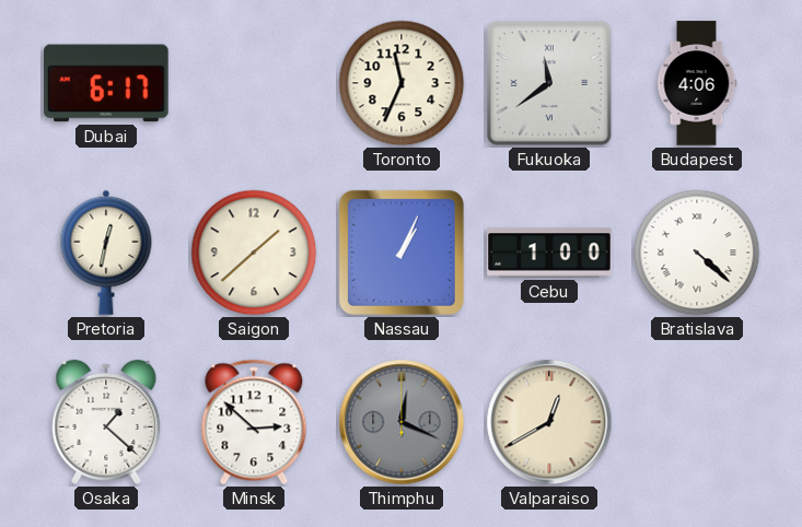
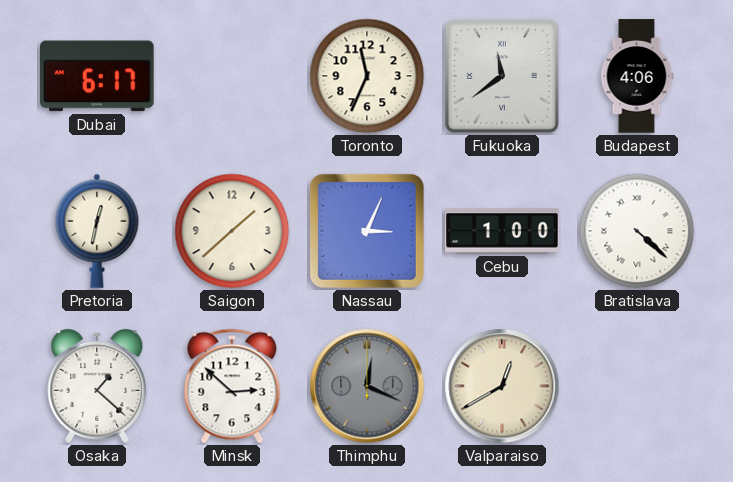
Nassau: 1:04 -> 3:04 (367, 231)
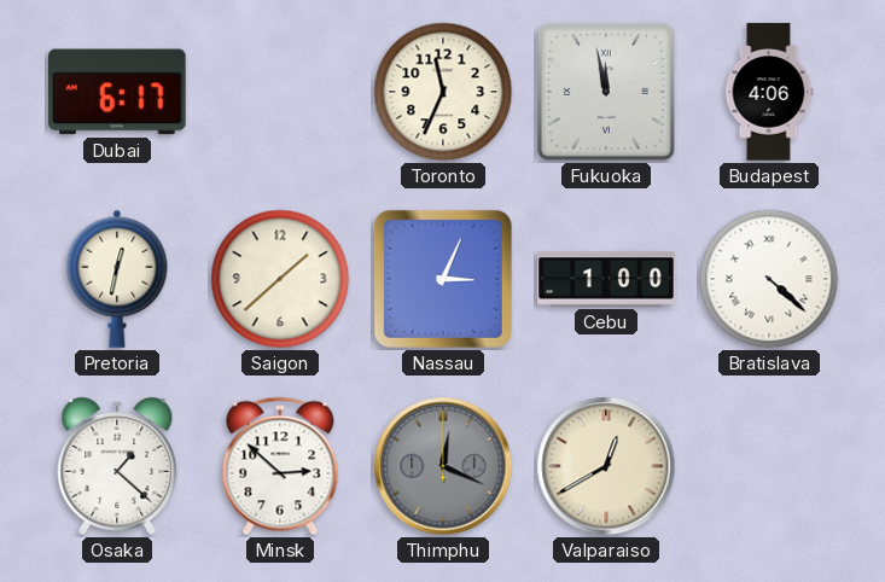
Fukuoka: 11:39 -> 11:58 (607, 93)
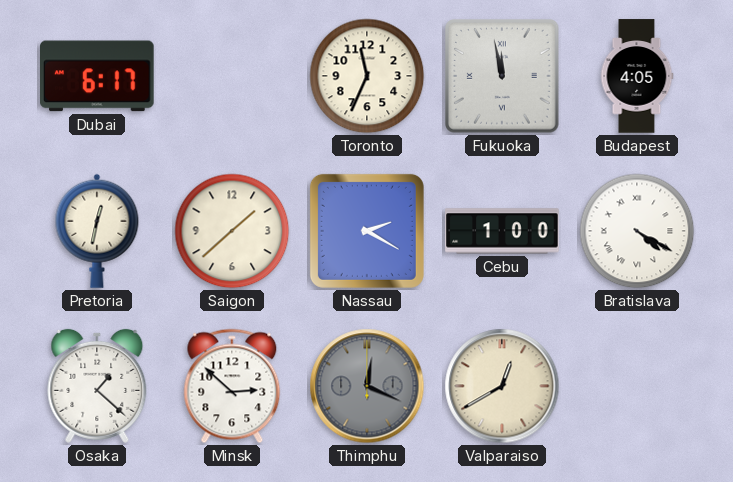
Budapest: 4:06 -> 4:05 (637, 76)
Nassau: 3:04 -> 2:20 (367, 231)
Bratislava: 4:22 -> 4:20 (637, 231)
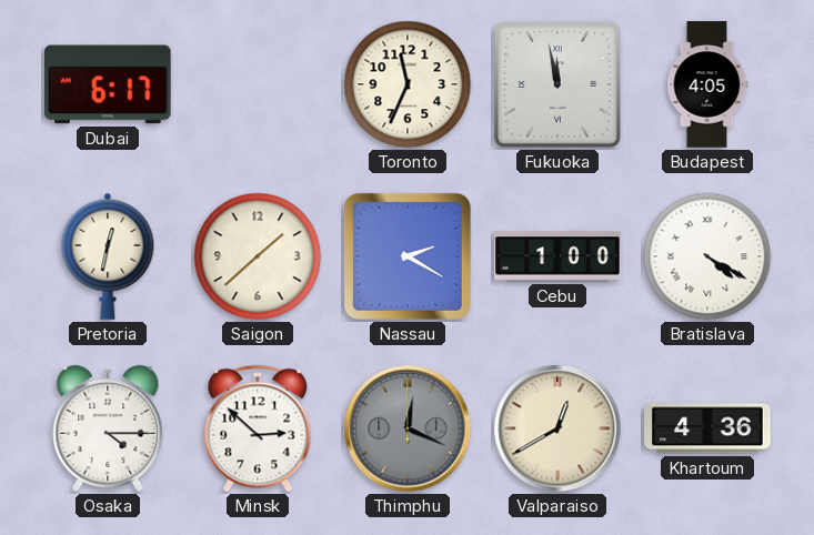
Osaka: 1:22 -> 4:15 (108, 428)
Khartoum: none -> 4:36 (707, 428)
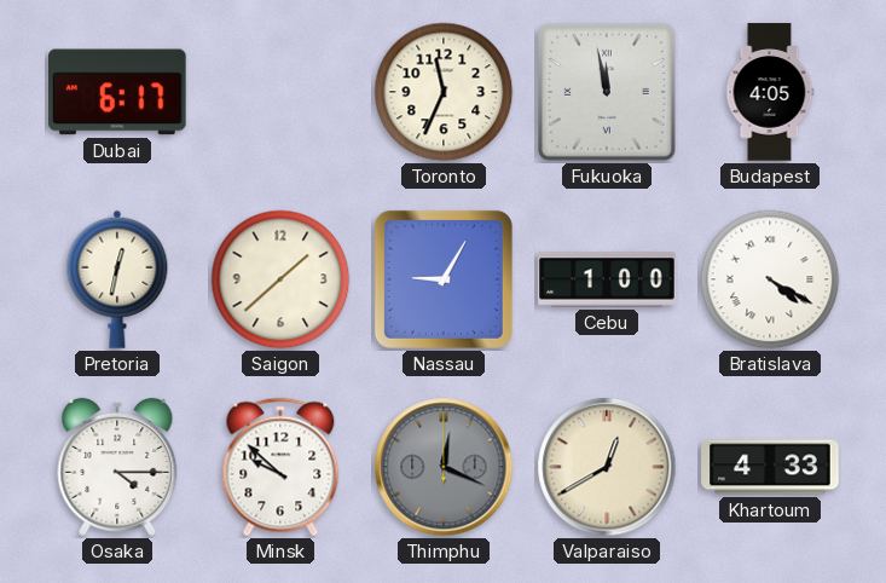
Nassau: 2:20 -> 9:05 (444, 279)
Minsk: 2:52 -> 9:52 (280, 467)
Khartoum: 4:36 -> 4:33 (770, 467)
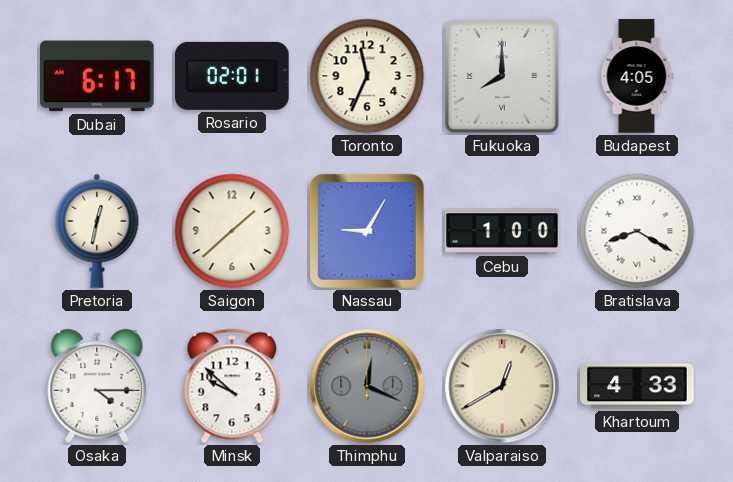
Rosario: none -> 02:01 (233, 76)
Fukuoka: 11:58 -> 8:00 (503, 77)
Bratislava: 4:20 -> 8:20 (637, 231)
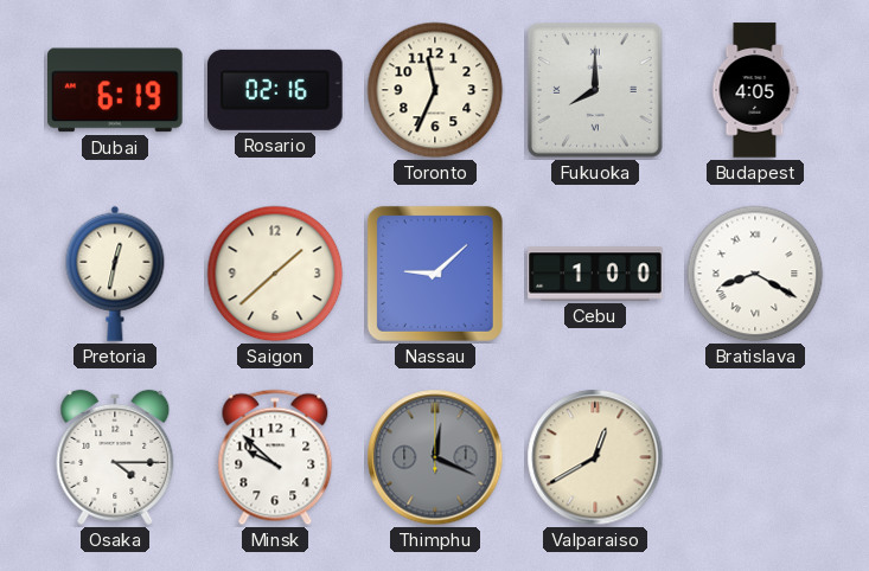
Dubai: 6:17 -> 6:19 (116, 90)
Rosario: 02:01 -> 02:16 (276, 90)
Nassau: 9:05 -> 9:08 (435, 274)
Khartoum: 4:33 -> none (637, 386)
